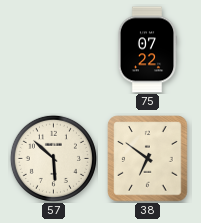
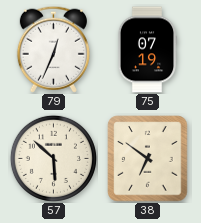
79: none -> 12:34 (53, 49)
75: 07:22 -> 07:19 (147, 50)
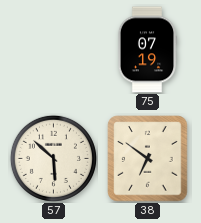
79: 12:34 -> none (53, 49)
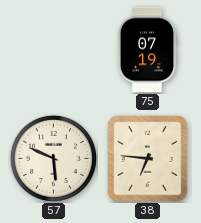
57: 5:52 -> 5:49 (53, 158)
38: 6:51 -> 6:46 (148, 159)
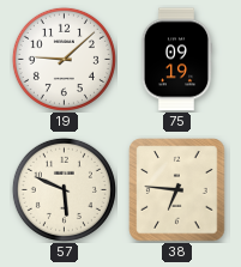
19: none -> 9:08 (64, 59)
75: 07:19 -> 09:19 (176, 60)
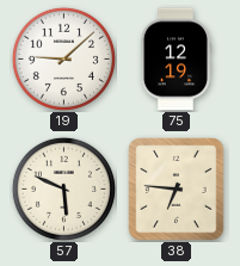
75: 09:19 -> 12:19 (176, 60)
